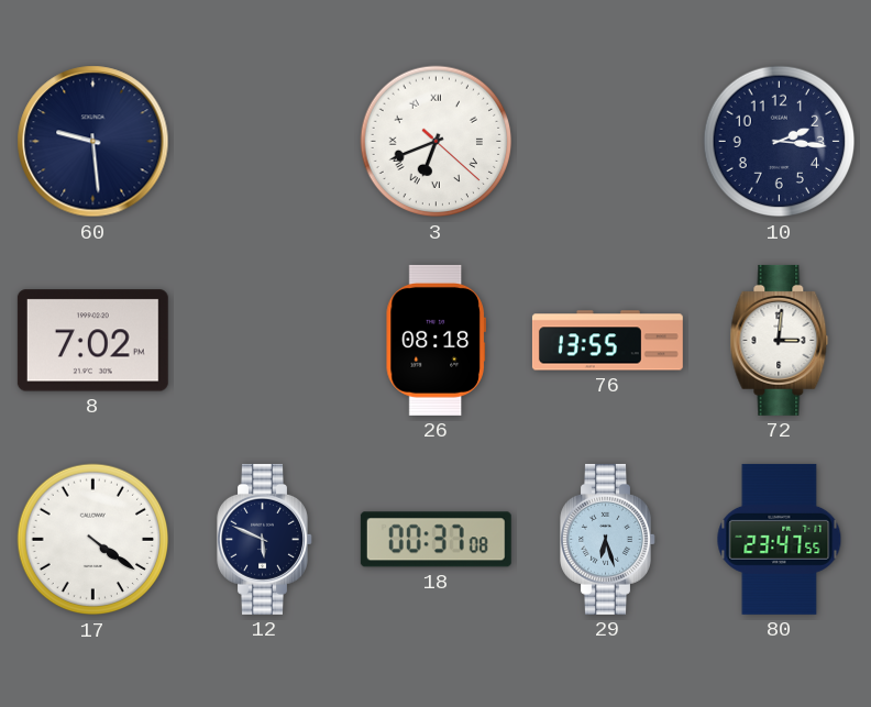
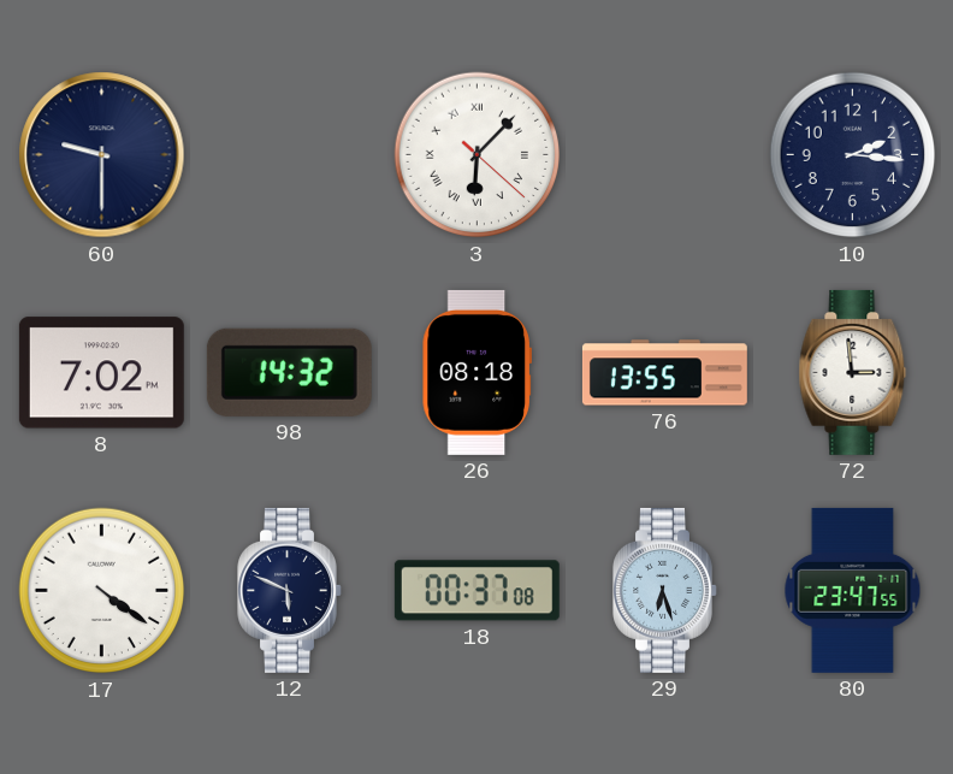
60: 9:29 -> 9:30 (102, 155)
3: 6:41 -> 6:07 (478, 155)
98: none -> 14:32 (289, 372)
72: 3:01 -> 2:59 (853, 372)
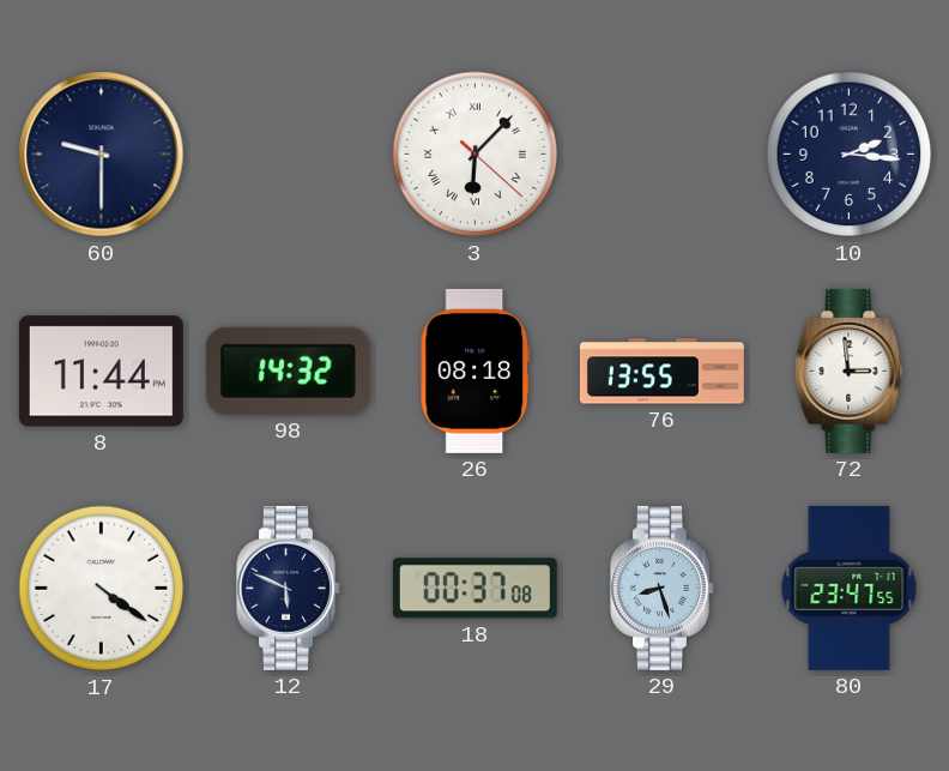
8: 7:02 -> 11:44 (101, 372)
29: 6:27 -> 8:27 (663, 588)
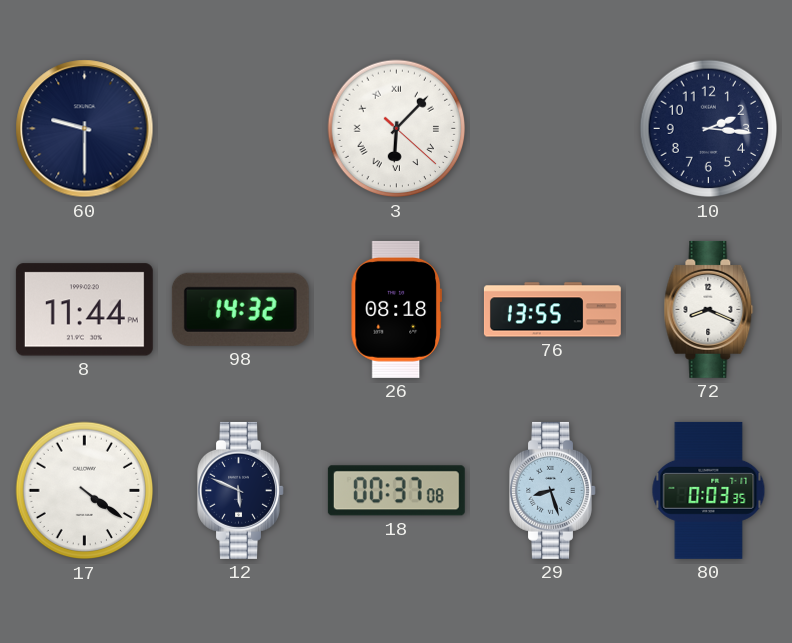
72: 2:59 -> 8:19 (709, 309)
80: 23:47 -> 0:03 (709, 490)
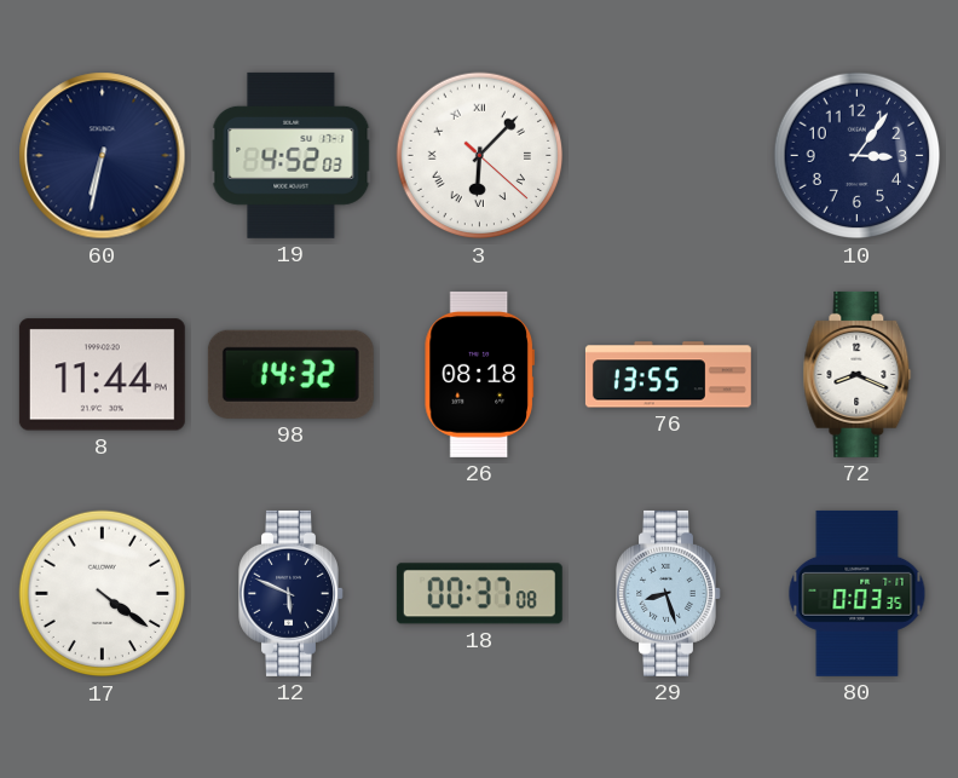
60: 9:30 -> 6:32 (103, 156)
19: none -> 4:52 (292, 155)
10: 2:16 -> 3:06 (858, 156)
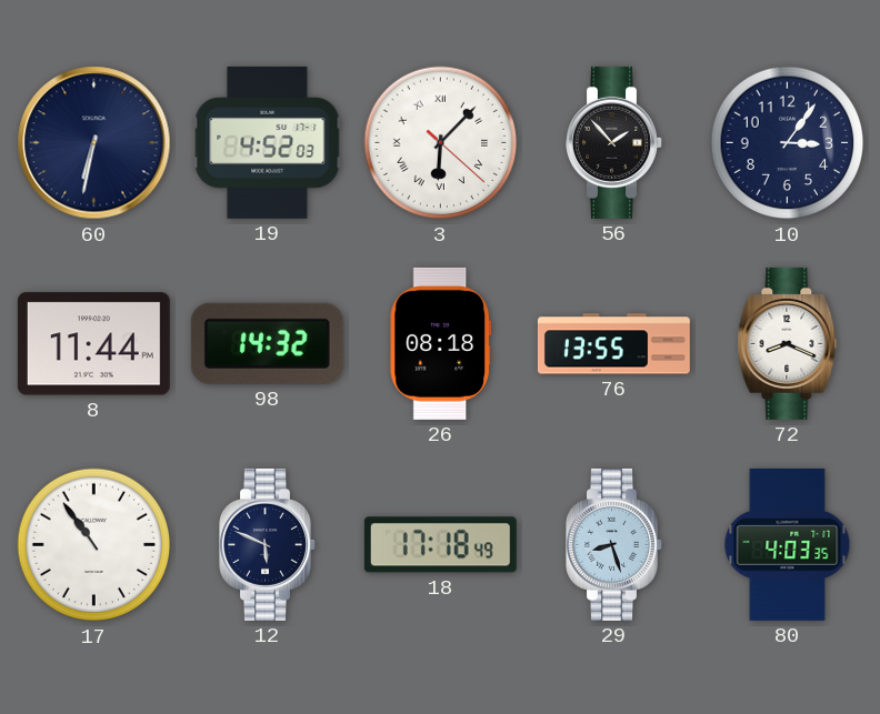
56: none -> 1:53 (614, 142)
17: 4:21 -> 10:54 (94, 545)
18: 00:37 -> 17:18 (440, 545)
80: 0:03 -> 4:03 (788, 544)
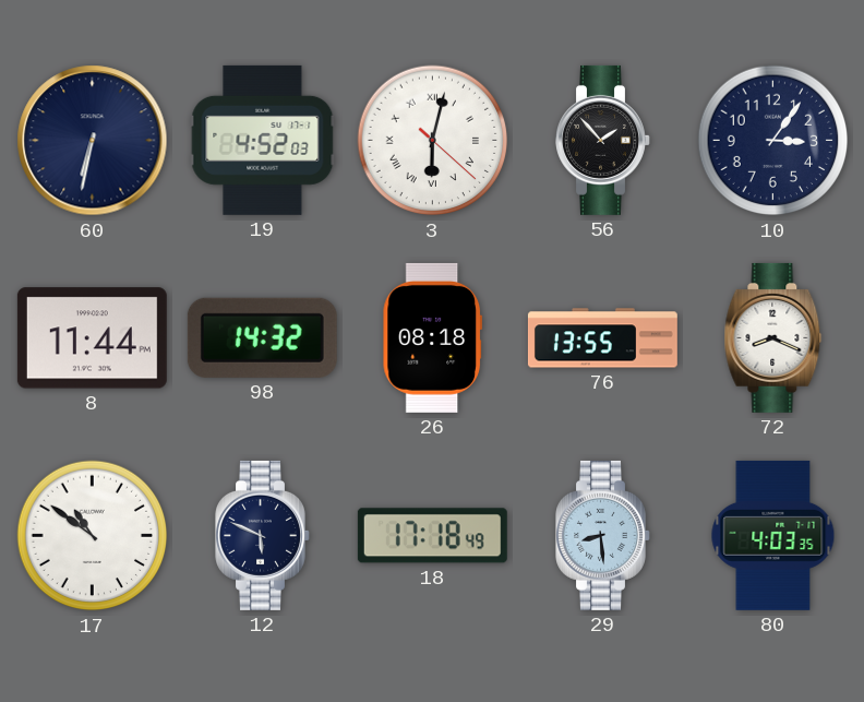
3: 6:07 -> 6:02 (433, 141)
17: 10:54 -> 10:51 (93, 536)
29: 8:27 -> 8:29 (603, 535)
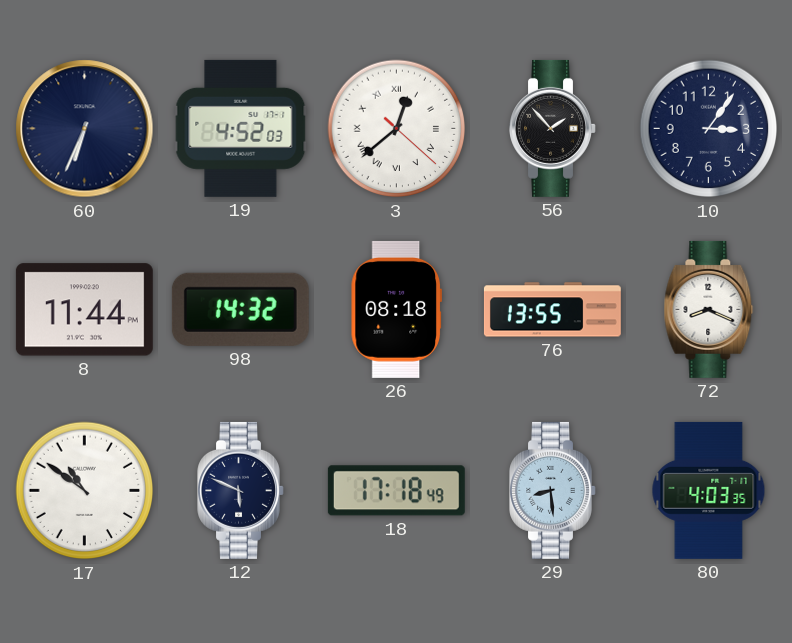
60: 6:32 -> 6:34 (85, 129)
3: 6:02 -> 12:38 (397, 129)
